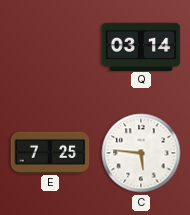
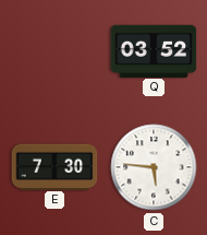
Q: 03:14 -> 03:52 (154, 50)
E: 7:25 -> 7:30 (54, 166)
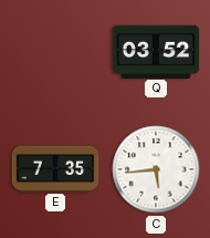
E: 7:30 -> 7:35 (55, 168)
C: 5:46 -> 5:44 (156, 169)
